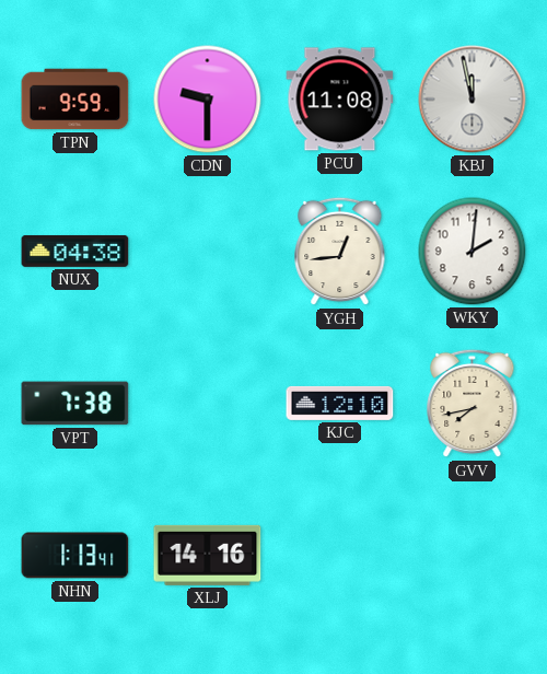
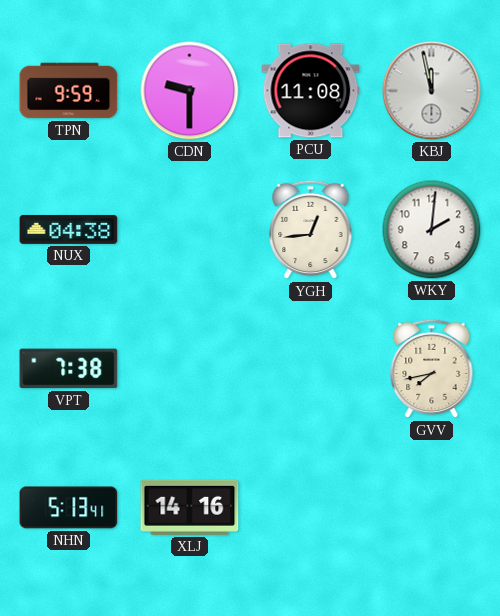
KJC: 12:10 -> none (340, 403)
NHN: 1:13 -> 5:13 (69, 508)
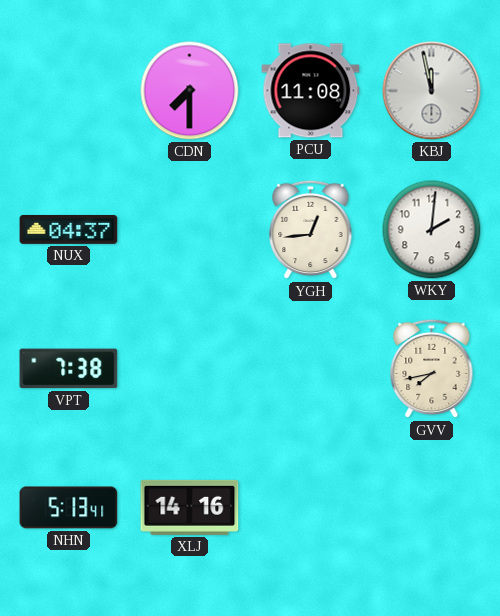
TPN: 9:59 -> none (69, 91)
CDN: 9:30 -> 7:30 (190, 91)
NUX: 04:38 -> 04:37 (69, 229)
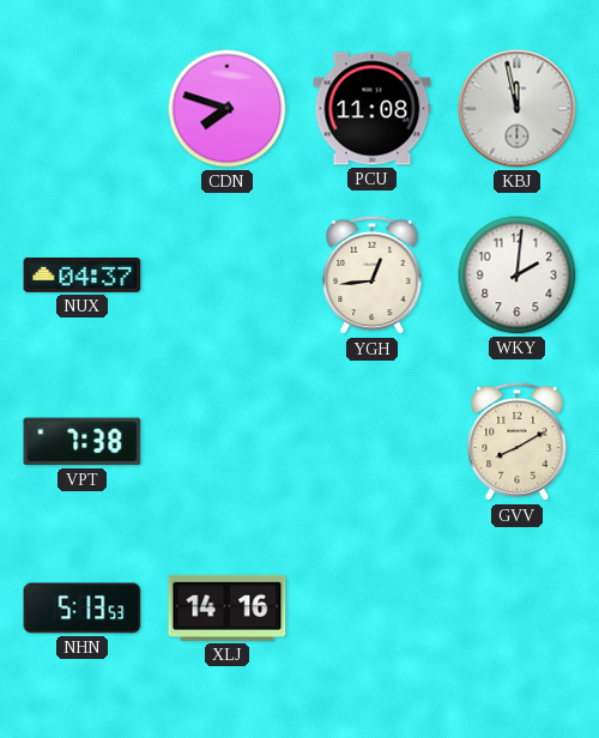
CDN: 7:30 -> 7:48 (228, 109)
GVV: 7:43 -> 8:10 (518, 442)
NHN: 5:13:41 -> 5:13:53 (83, 609)
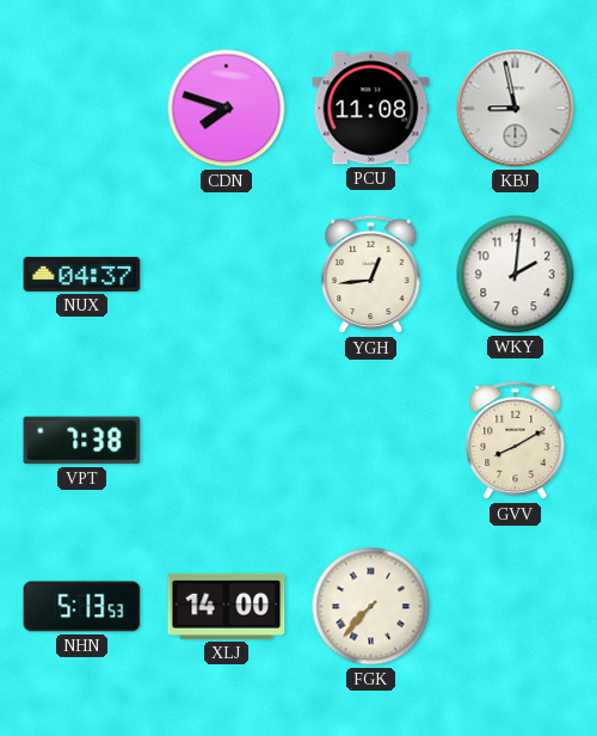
KBJ: 11:58 -> 8:58 (516, 109)
XLJ: 14:16 -> 14:00 (227, 606)
FGK: none -> 7:37 (371, 607)
